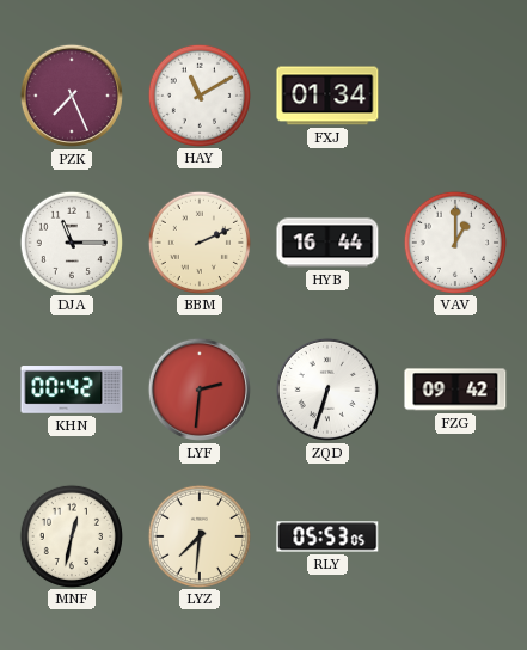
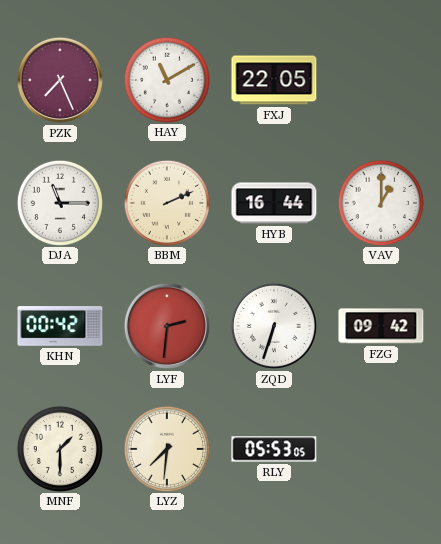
FXJ: 01:34 -> 22:05 (274, 80)
MNF: 12:32 -> 1:30 (59, 448)
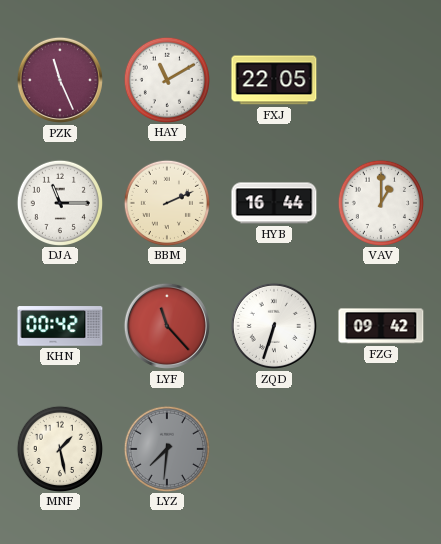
PZK: 7:26 -> 11:26 (60, 80)
LYF: 2:31 -> 11:23 (167, 326)
MNF: 1:30 -> 1:28 (59, 448)
LYZ dial: cream -> grey (166, 448)
RLY: 05:53 -> none (274, 449)
